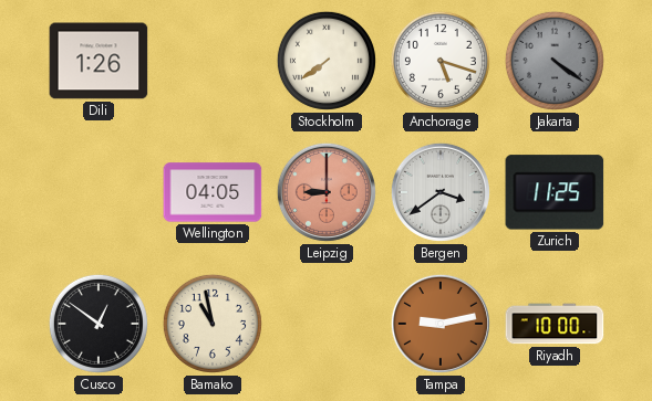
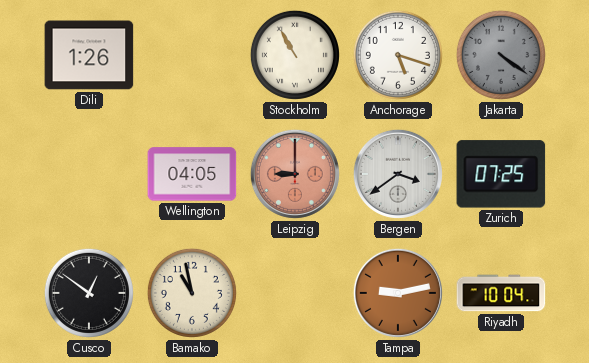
Stockholm: 7:39 -> 10:55 (295, 55)
Zurich: 11:25 -> 07:25 (501, 174)
Riyadh: 10:00 -> 10:04 (501, 293)
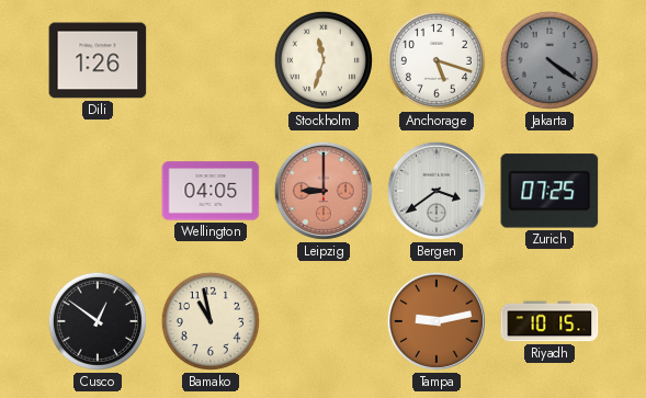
Stockholm: 10:55 -> 11:33 (324, 60)
Riyadh: 10:04 -> 10:15 (549, 321)
